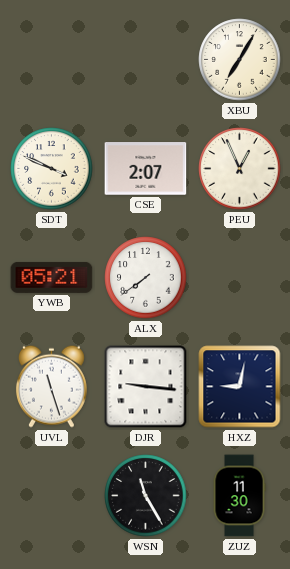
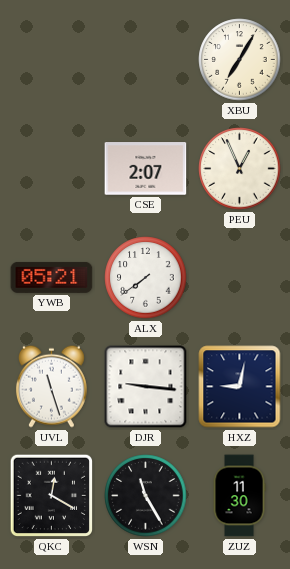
SDT: 3:49 -> none (52, 169)
QKC: none -> 12:20 (52, 496)
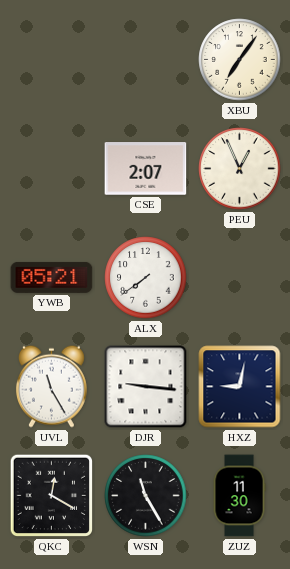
XBU: 7:05 -> 7:06 (240, 60)
UVL: 11:27 -> 11:25 (51, 386)
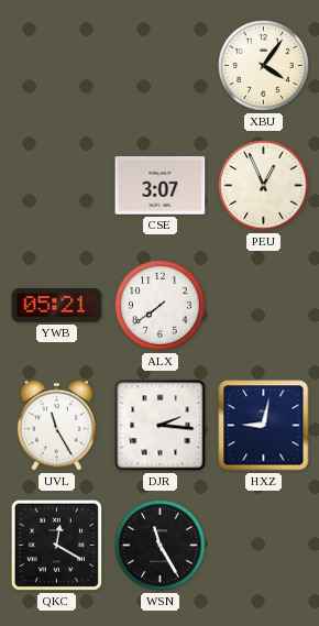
XBU: 7:06 -> 4:06 (264, 66)
CSE: 2:07 -> 3:07 (161, 186)
DJR: 9:16 -> 2:16 (161, 426)
ZUZ: 11:30 -> none (239, 496)
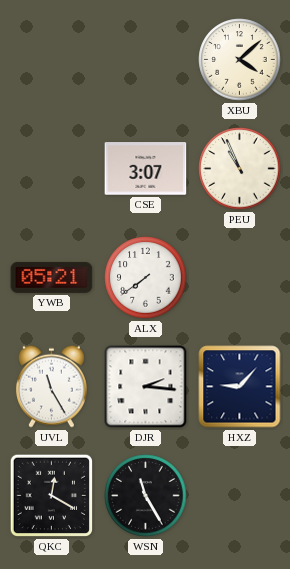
XBU: 4:06 -> 4:08 (240, 60)
PEU: 12:56 -> 10:56 (240, 169)
HXZ: 9:02 -> 9:07 (240, 387)
